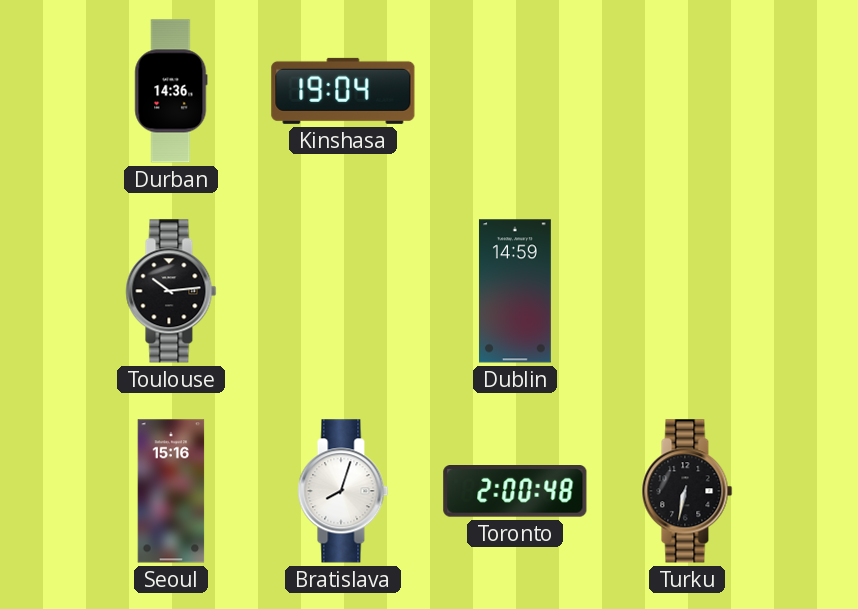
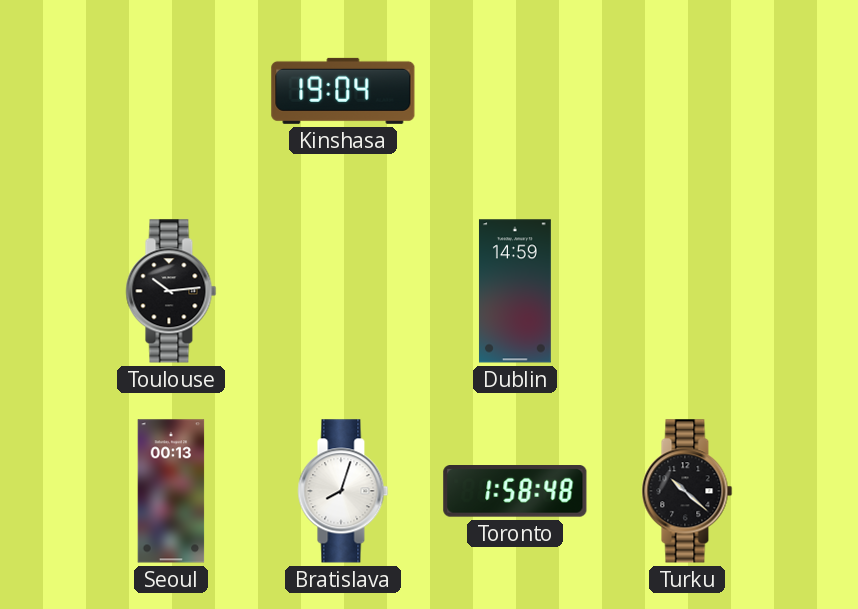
Durban: 14:36 -> none (171, 91)
Seoul: 15:16 -> 00:13 (171, 491)
Toronto: 2:00 -> 1:58 (515, 492)
Turku: 6:32 -> 10:22 (687, 491)
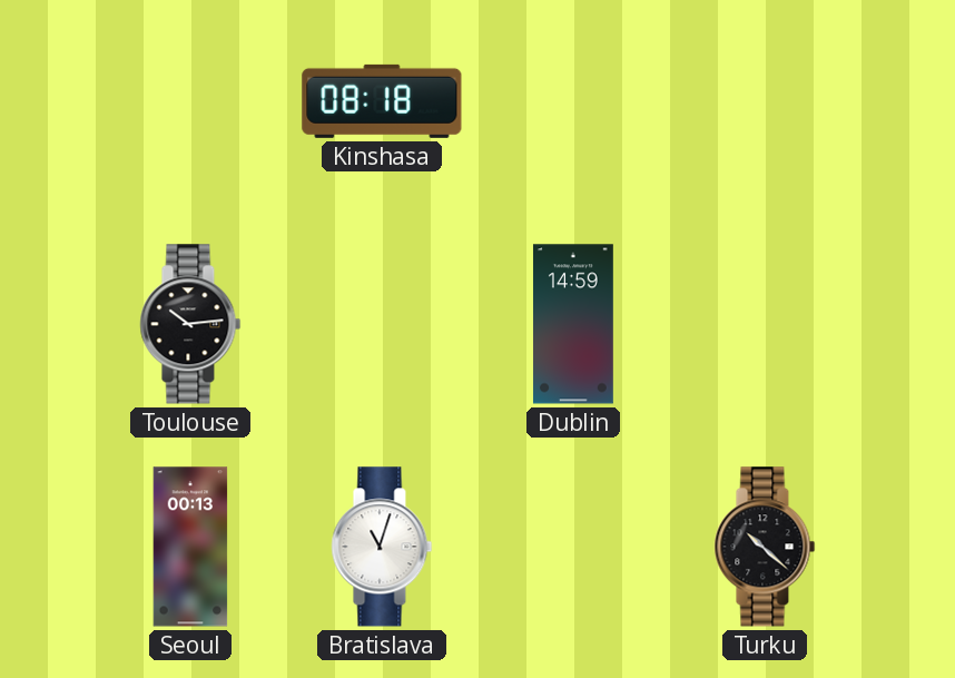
Kinshasa: 19:04 -> 08:18 (382, 101)
Bratislava: 8:03 -> 11:03 (382, 547)
Toronto: 1:58 -> none (515, 492)
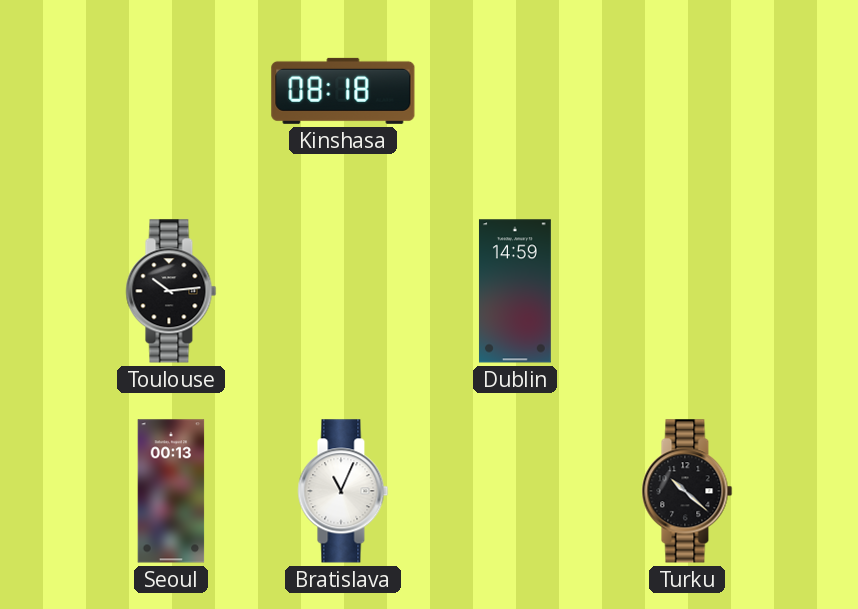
Bratislava: 11:03 -> 11:04 (343, 491)
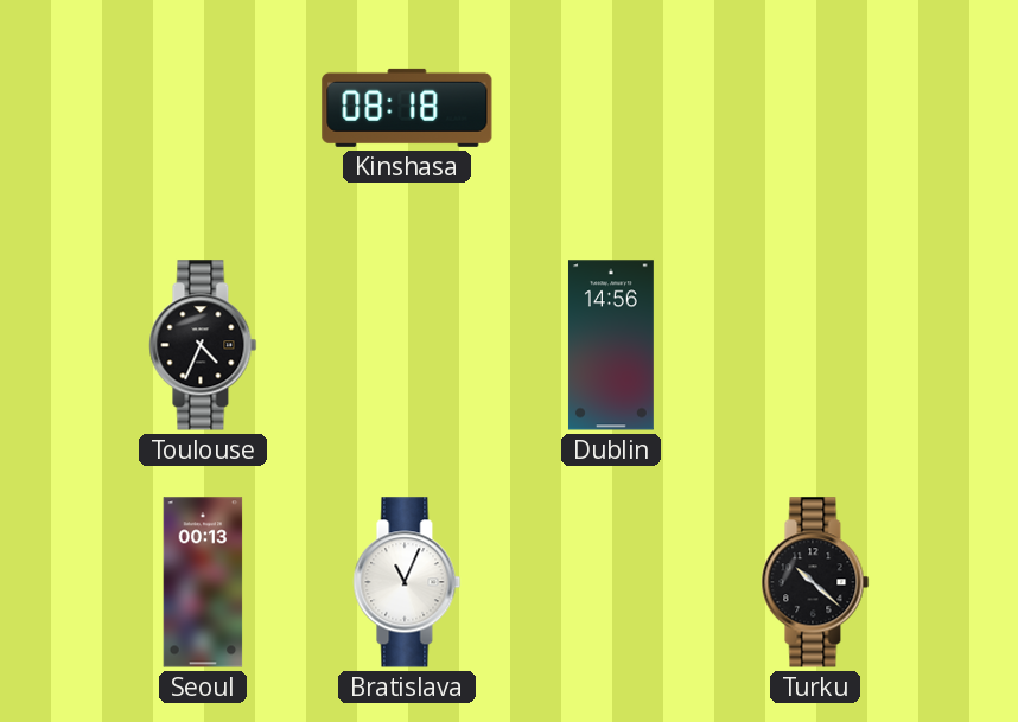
Toulouse: 10:14 -> 4:34 (203, 345)
Dublin: 14:59 -> 14:56 (611, 345)
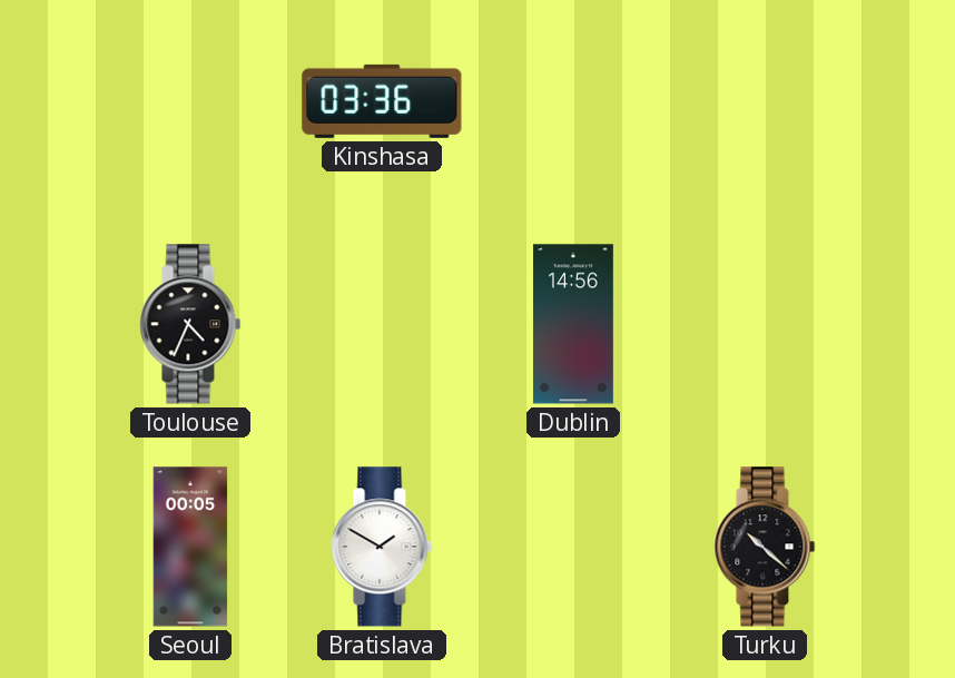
Kinshasa: 08:18 -> 03:36 (382, 101)
Seoul: 00:13 -> 00:05 (190, 547)
Bratislava: 11:04 -> 1:50 (382, 547)
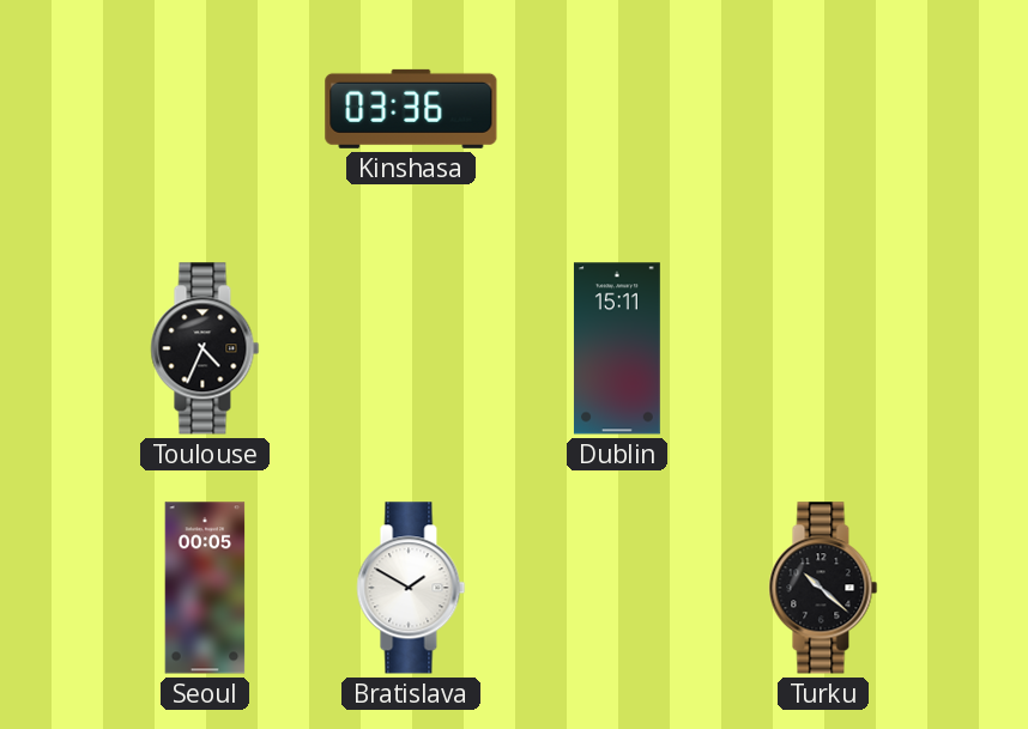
Dublin: 14:56 -> 15:11 (617, 348)
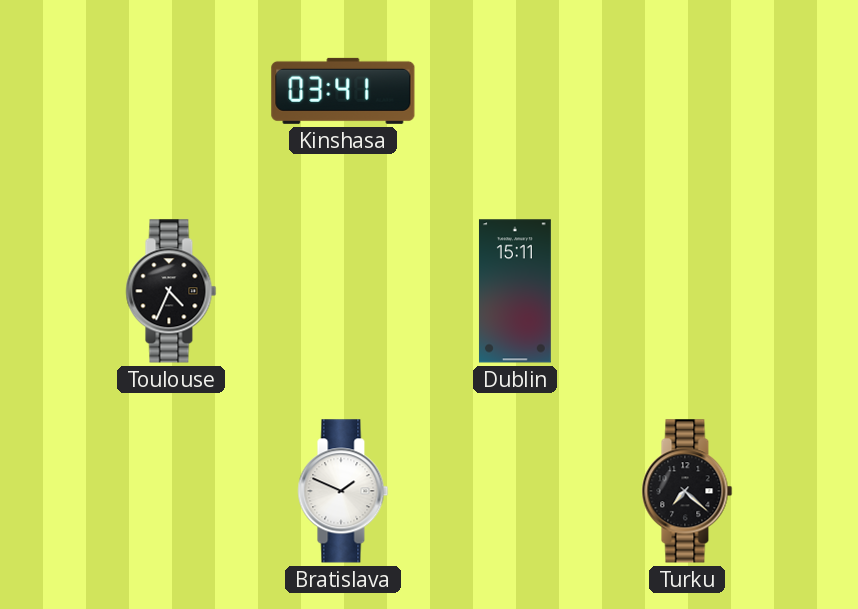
Kinshasa: 03:36 -> 03:41 (343, 91)
Seoul: 00:05 -> none (205, 588)
Bratislava: 1:50 -> 1:49 (343, 491)
Turku: 10:22 -> 7:22 (687, 491)
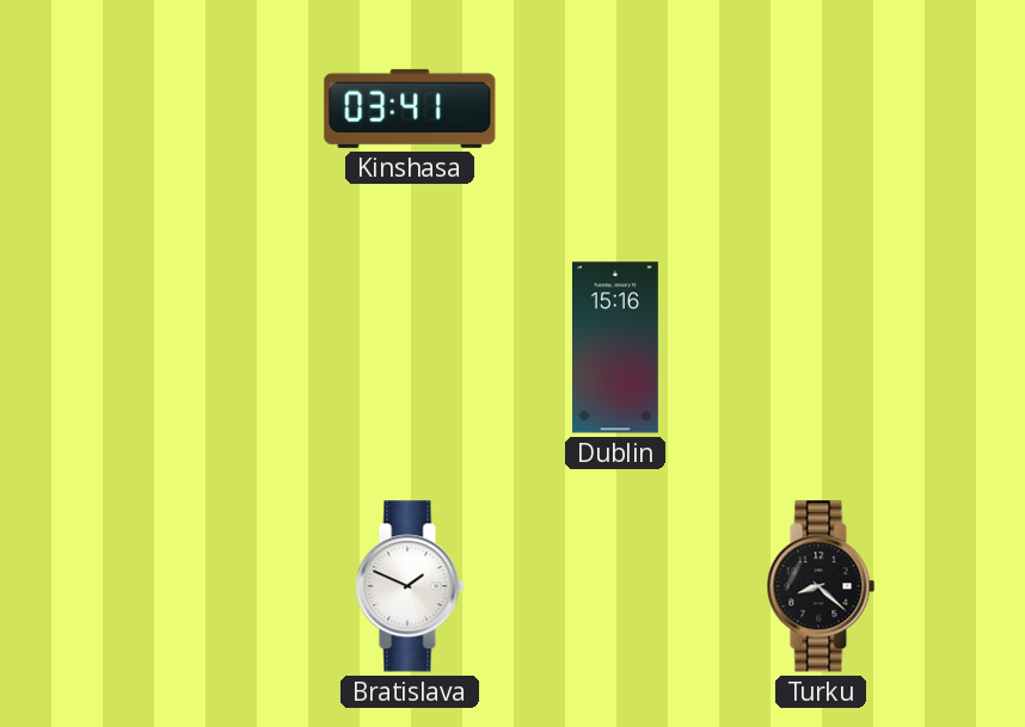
Toulouse: 4:34 -> none (171, 291)
Dublin: 15:11 -> 15:16 (615, 347)
Turku: 7:22 -> 8:22 (821, 586)
